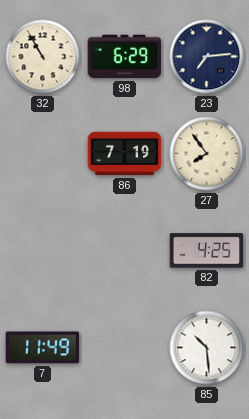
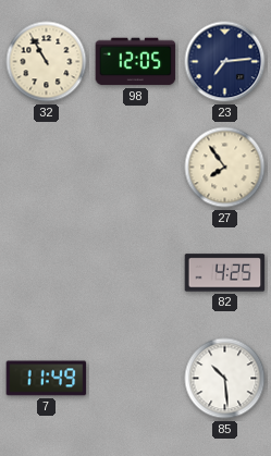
98: 6:29 -> 12:05 (136, 62)
86: 7:19 -> none (125, 154)
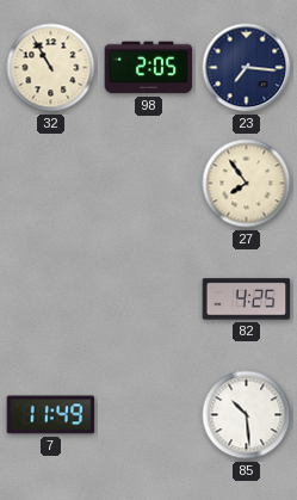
98: 12:05 -> 2:05 (149, 68)
23: 7:14 -> 7:16 (247, 68)
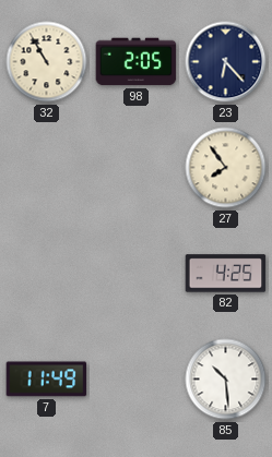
23: 7:16 -> 6:23 (226, 62)
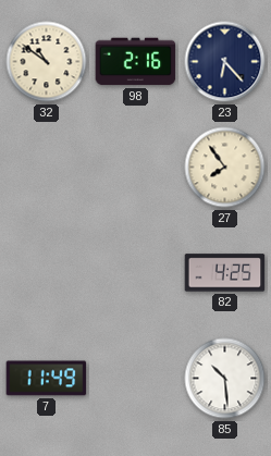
32: 10:55 -> 10:51 (47, 62)
98: 2:05 -> 2:16 (136, 62)
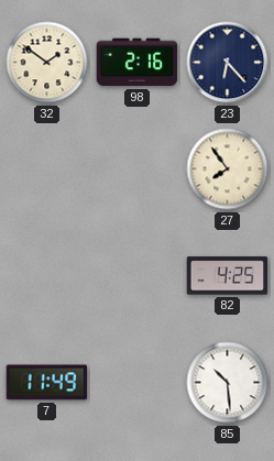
32: 10:51 -> 1:51 (47, 63)
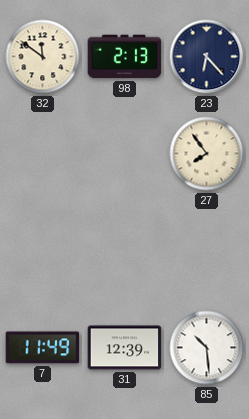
32: 1:51 -> 11:51 (43, 57)
98: 2:16 -> 2:13 (125, 57)
82: 4:25 -> none (228, 276)
31: none -> 12:39 (125, 348)
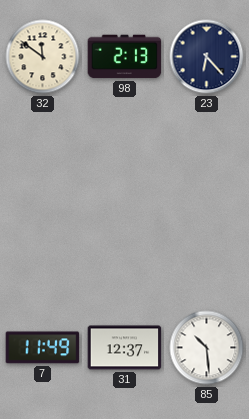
27: 7:54 -> none (207, 154)
31: 12:39 -> 12:37 (125, 348)
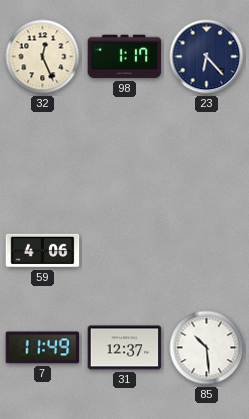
32: 11:51 -> 12:26 (43, 57)
98: 2:13 -> 1:17 (125, 57)
59: none -> 4:06 (43, 251)
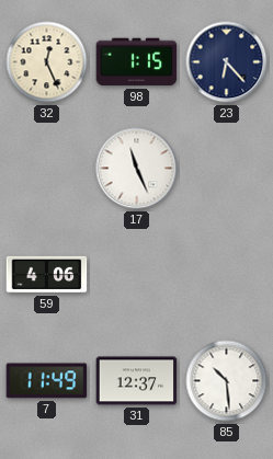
98: 1:17 -> 1:15 (137, 62)
17: none -> 11:26 (137, 169)
